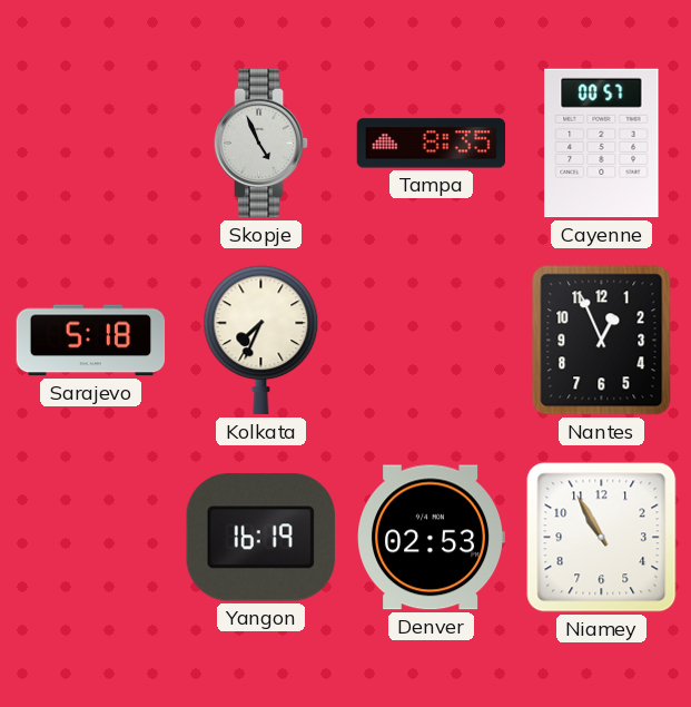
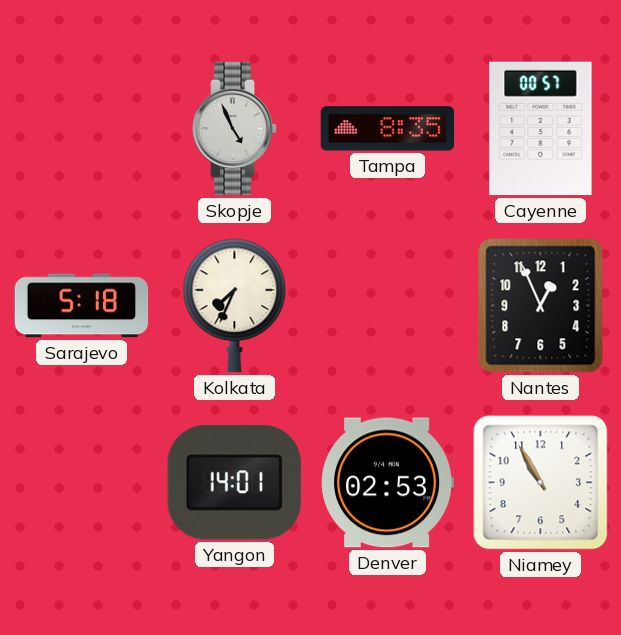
Yangon: 16:19 -> 14:01 (234, 483)
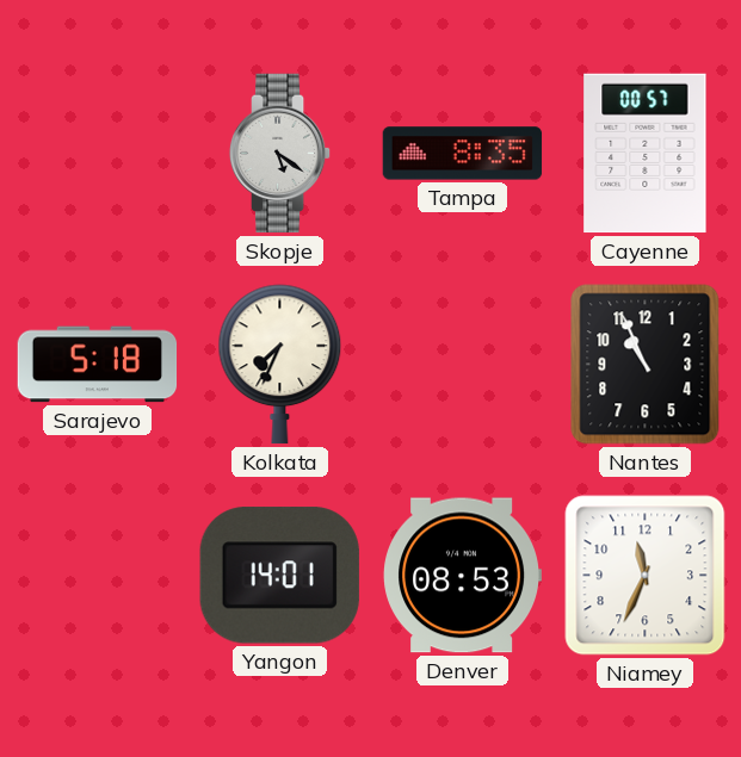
Skopje: 4:56 -> 5:21 (280, 154)
Nantes: 12:56 -> 10:56 (646, 365)
Denver: 02:53 -> 08:53 (462, 576)
Niamey: 10:55 -> 11:34 (646, 576)
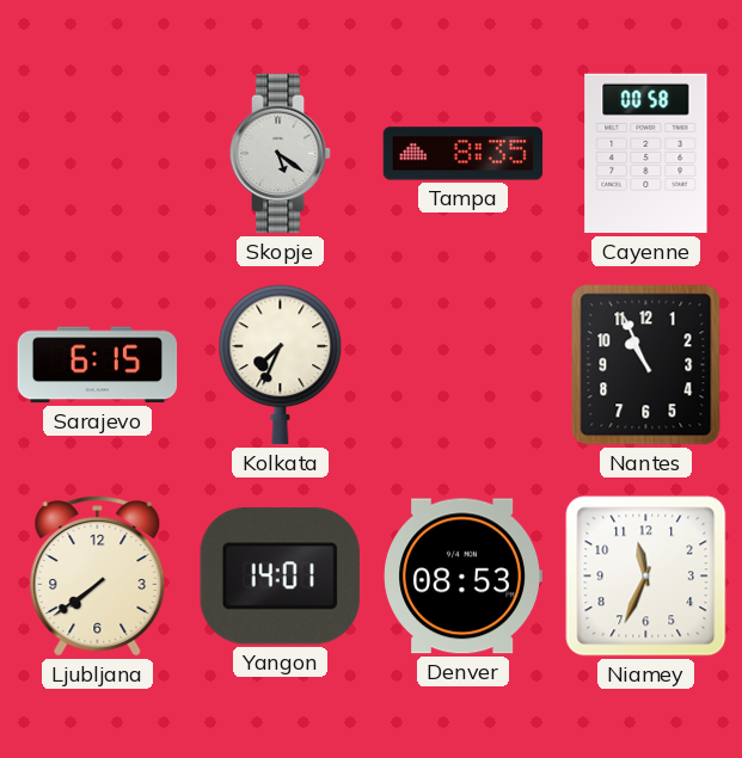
Cayenne: 00:57 -> 00:58 (646, 154)
Sarajevo: 5:18 -> 6:15 (98, 365)
Ljubljana: none -> 7:39 (98, 577)
